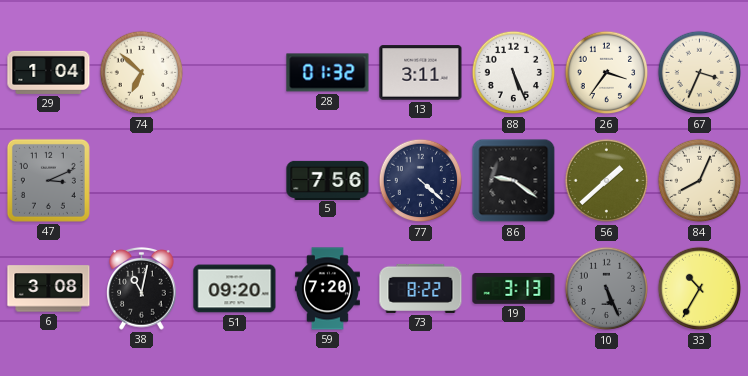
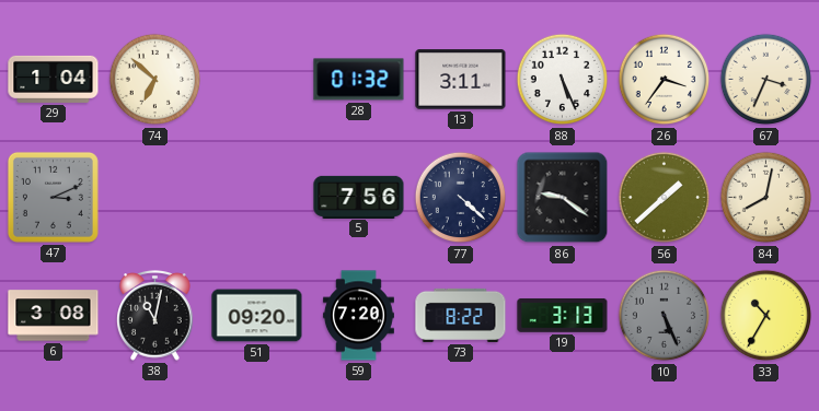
84: 8:04 -> 8:02 (766, 198)
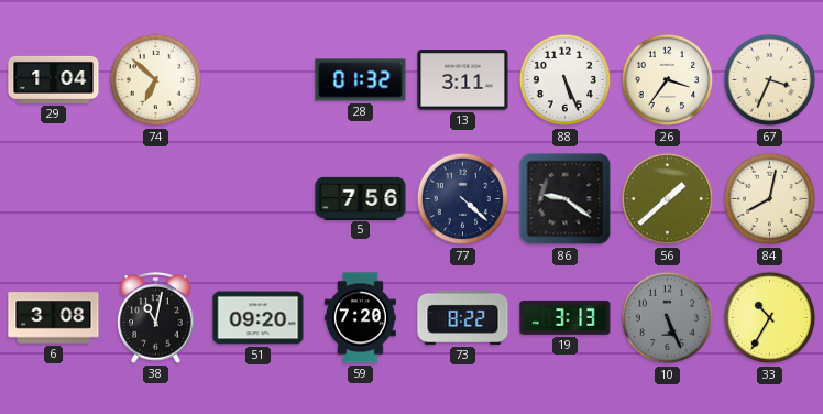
47: 3:11 -> none (53, 197)
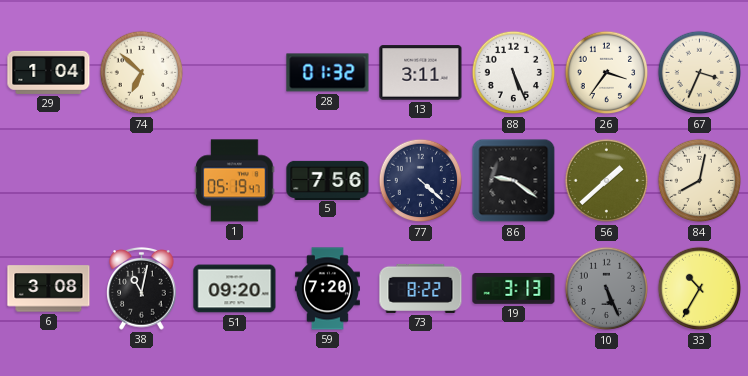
1: none -> 05:19 (235, 181)
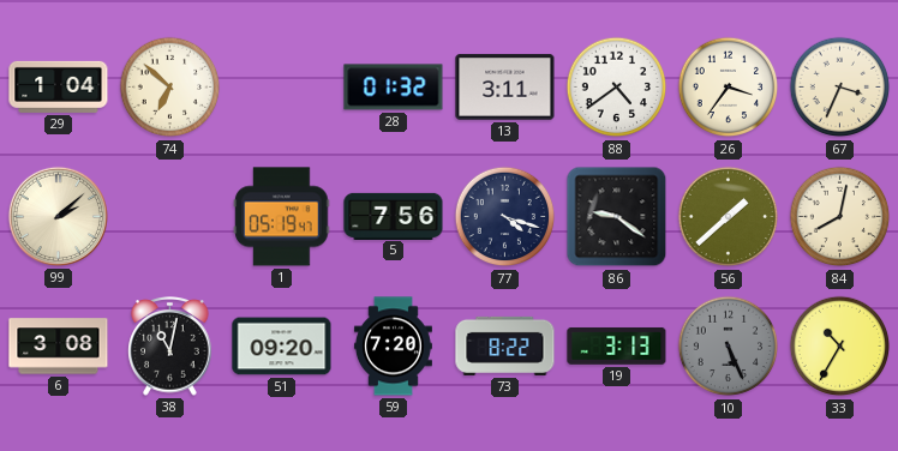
88: 5:26 -> 4:39 (617, 88)
99: none -> 2:08 (58, 216)
77: 4:22 -> 4:18 (505, 217)
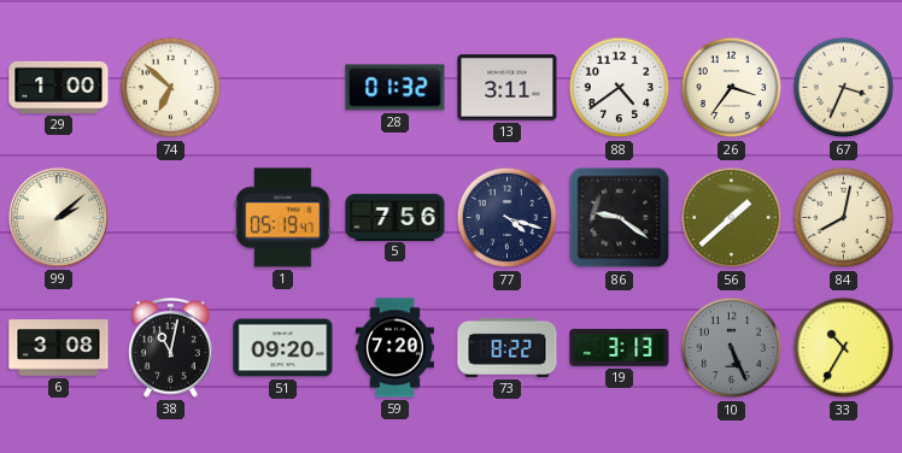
29: 1:04 -> 1:00 (59, 87)
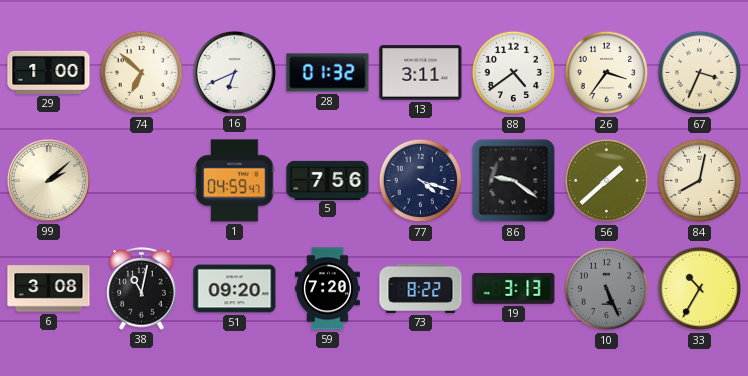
16: none -> 6:41 (234, 72)
1: 05:19 -> 04:59 (235, 181)
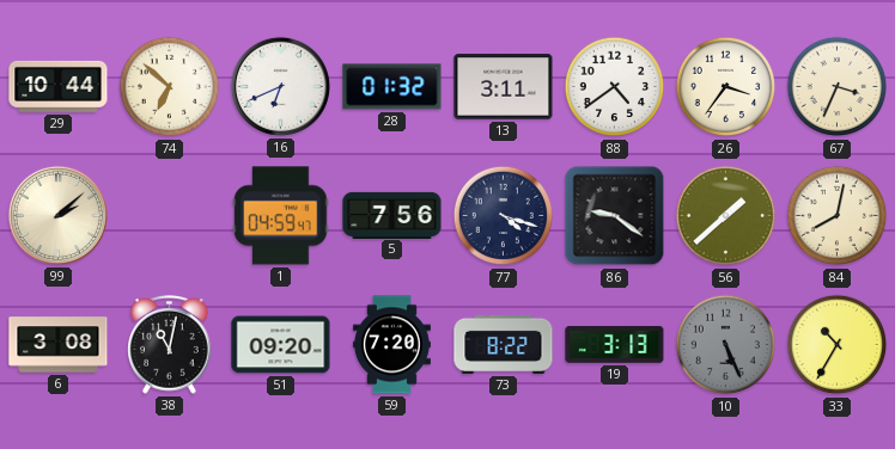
29: 1:00 -> 10:44 (59, 86)
